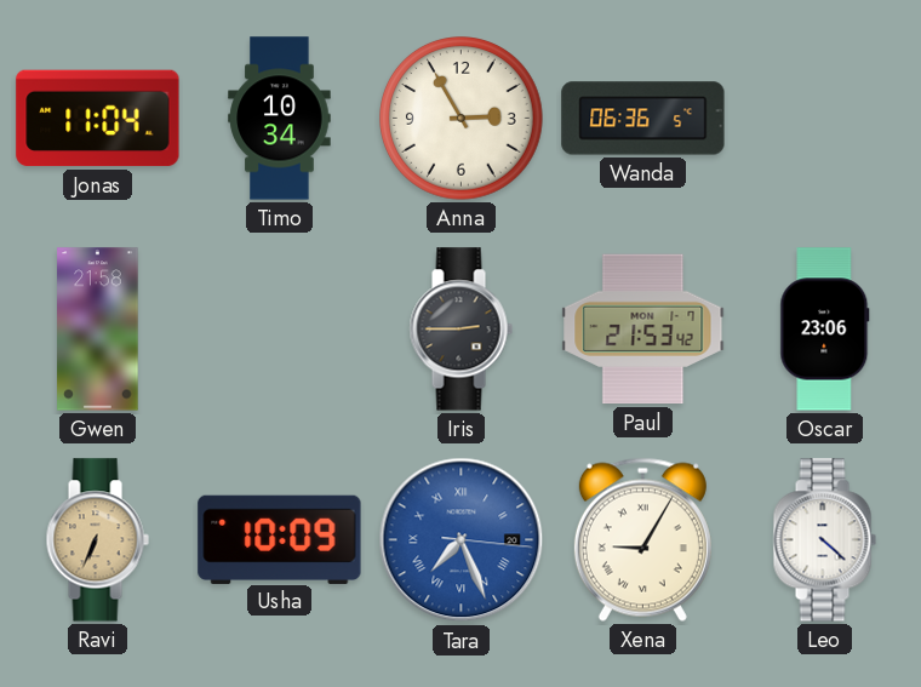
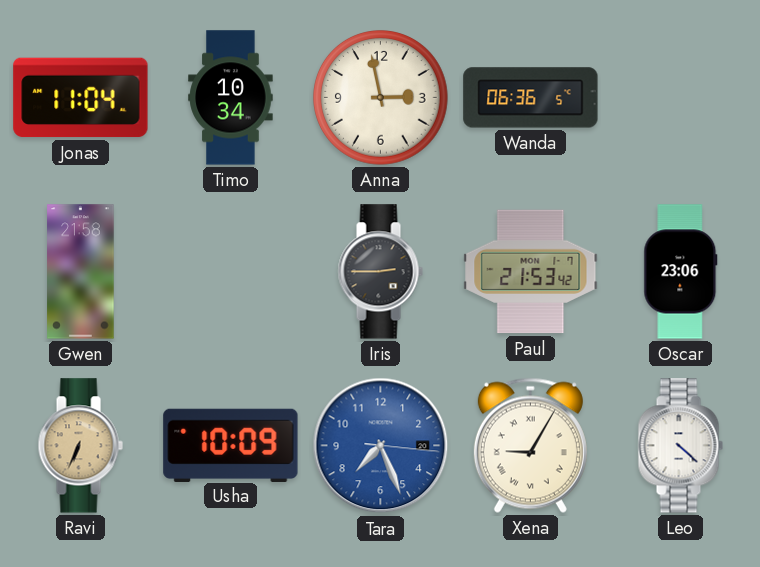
Anna: 2:55 -> 2:58 (381, 98)
Tara numerals: Roman -> Arabic (381, 446)
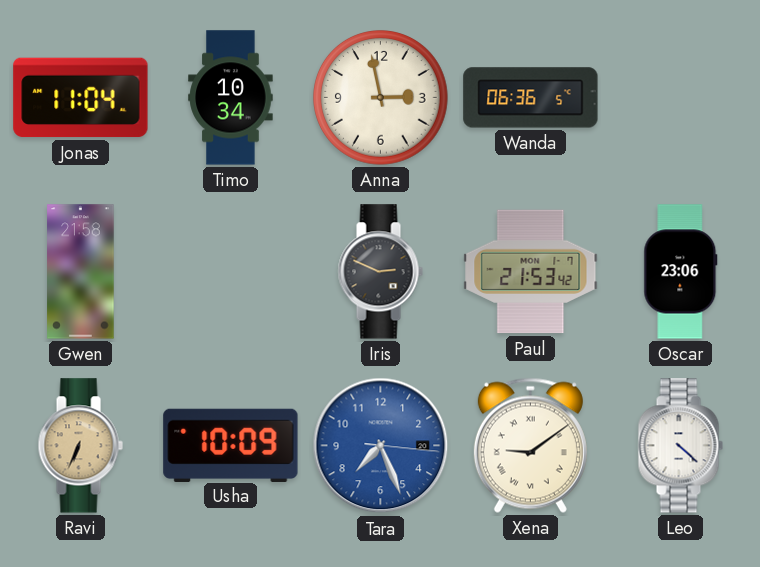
Iris: 2:45 -> 2:49 (380, 272)
Xena: 9:05 -> 9:09 (530, 445)
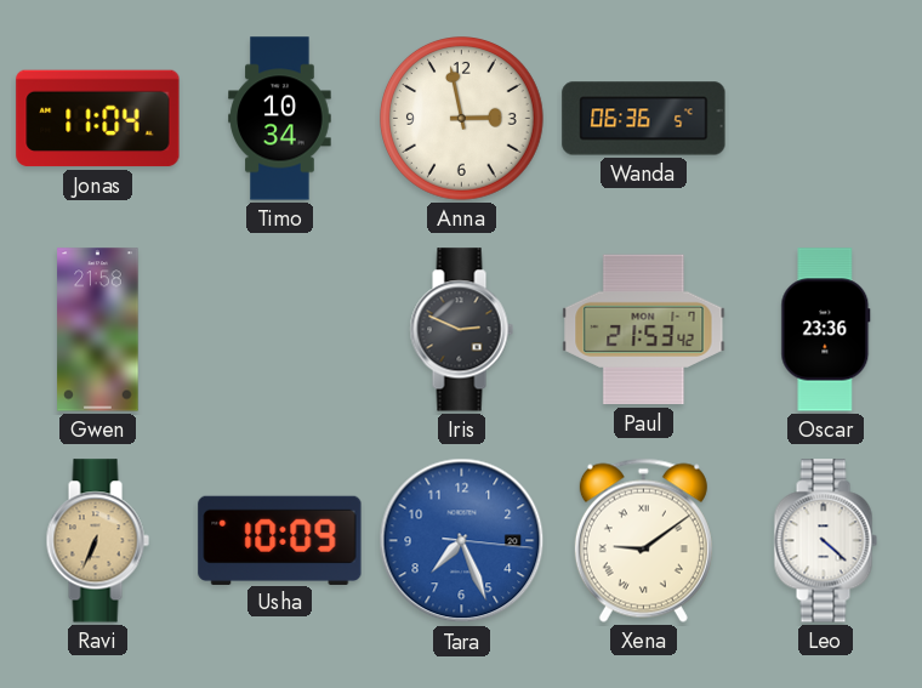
Oscar: 23:06 -> 23:36 (826, 330)
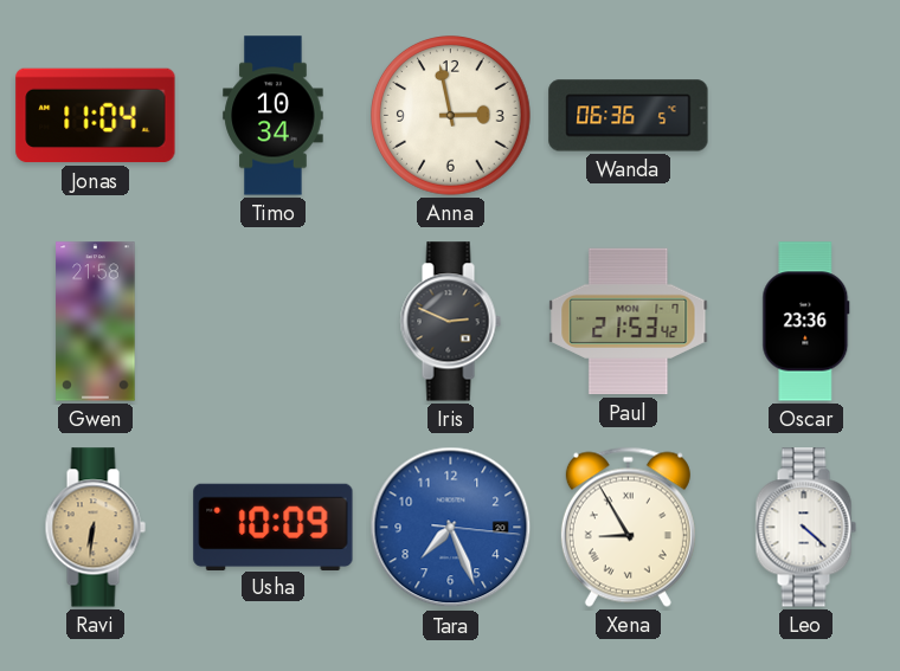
Ravi: 6:34 -> 6:31 (95, 528)
Xena: 9:09 -> 8:55 (628, 527)
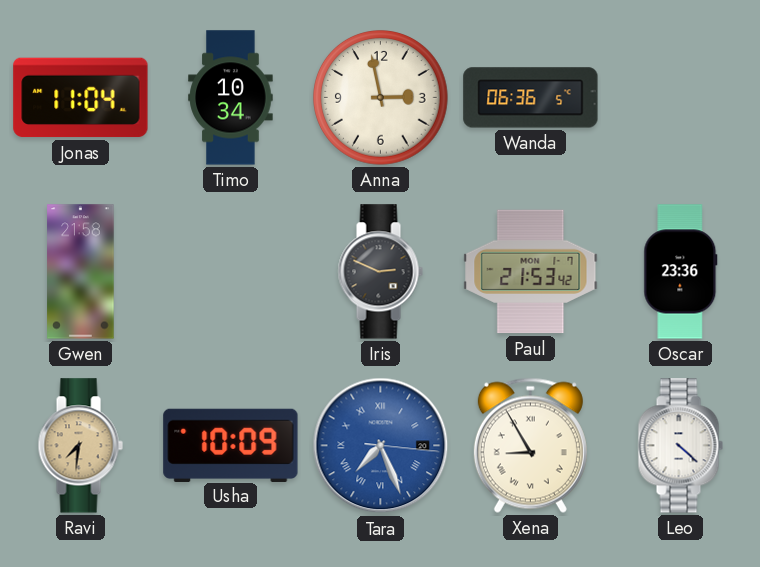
Ravi: 6:31 -> 7:31 (80, 446)
Tara numerals: Arabic -> Roman (381, 446)
